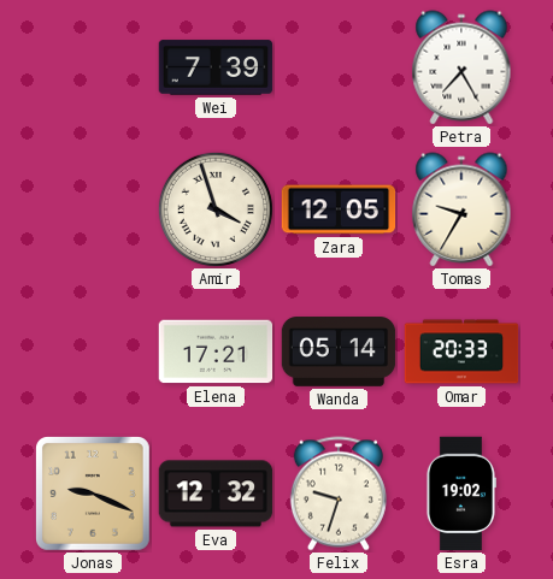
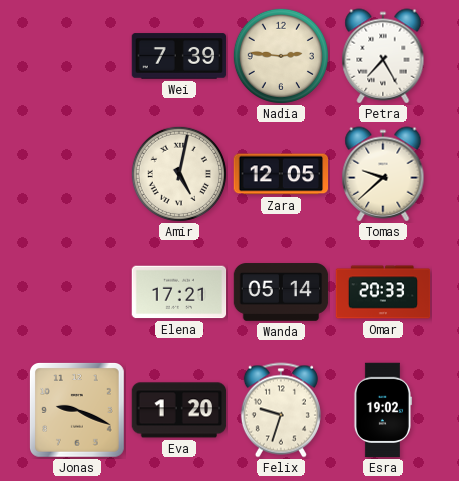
Nadia: none -> 2:46 (281, 56)
Amir: 3:57 -> 5:02 (179, 174)
Tomas: 9:35 -> 9:38 (383, 174)
Eva: 12:32 -> 1:20 (179, 410)
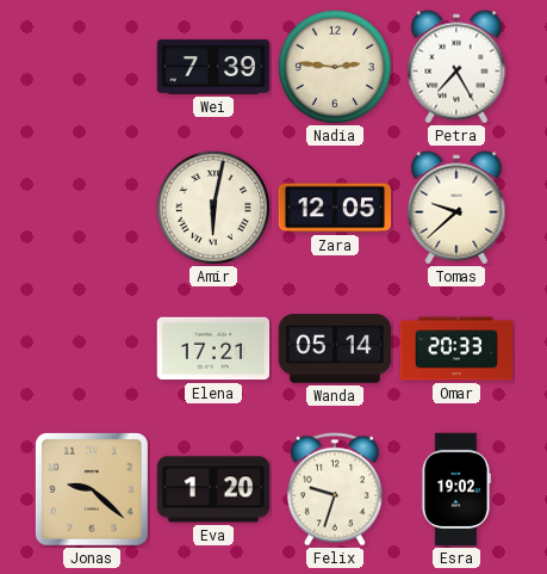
Amir: 5:02 -> 6:02 (213, 208)
Jonas: 9:19 -> 9:22 (93, 490)
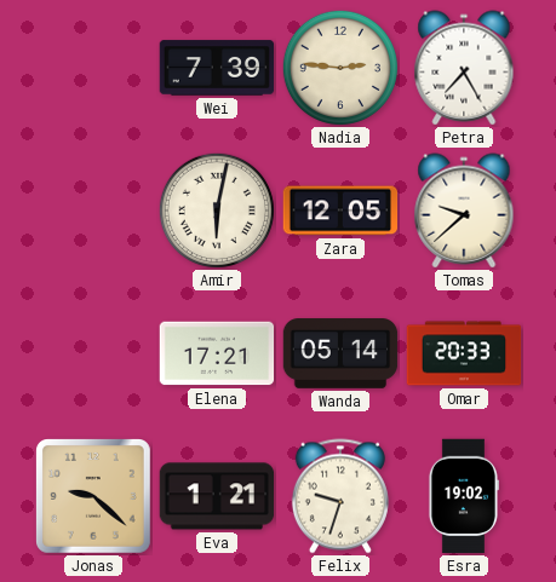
Eva: 1:20 -> 1:21 (217, 496)
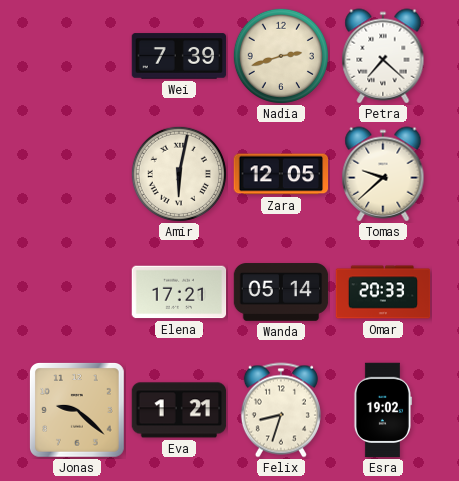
Nadia: 2:46 -> 2:42 (281, 56)
Petra: 7:25 -> 7:22 (383, 56)
Felix: 9:33 -> 8:33 (281, 410)
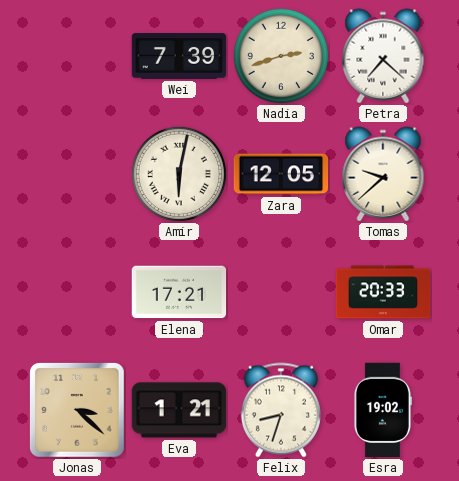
Wanda: 05:14 -> none (281, 292)
Jonas: 9:22 -> 3:22 (78, 411)
